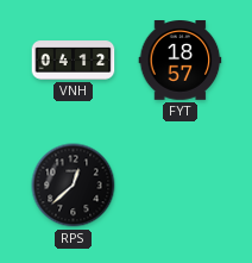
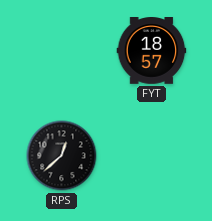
VNH: 04:12 -> none (74, 61)
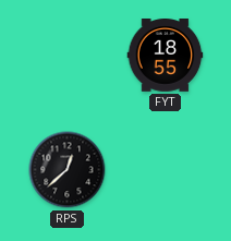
FYT: 18:57 -> 18:55 (166, 56)
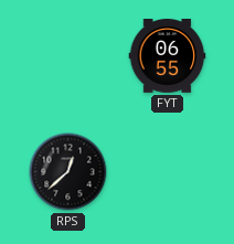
FYT: 18:55 -> 06:55 (168, 56)
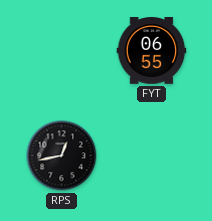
RPS: 12:38 -> 12:43 (62, 156)
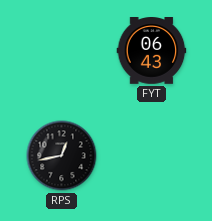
FYT: 06:55 -> 06:43 (152, 51)
